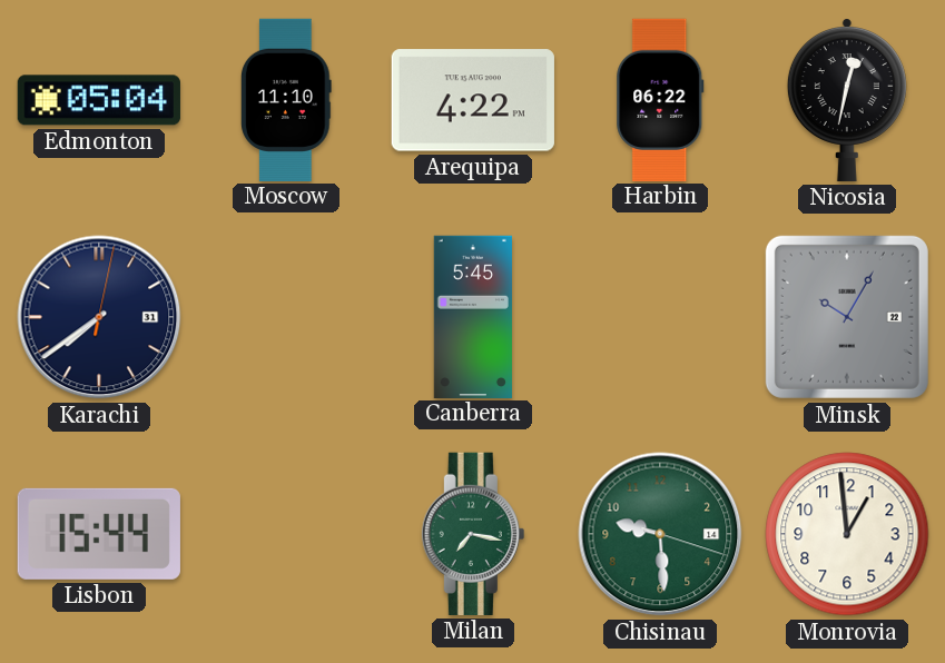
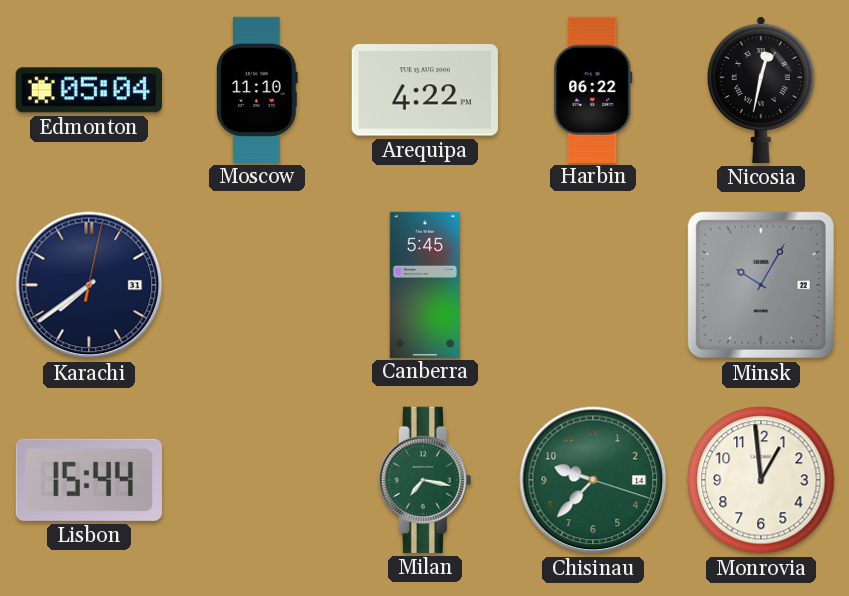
Chisinau: 9:29 -> 9:37 (593, 480)
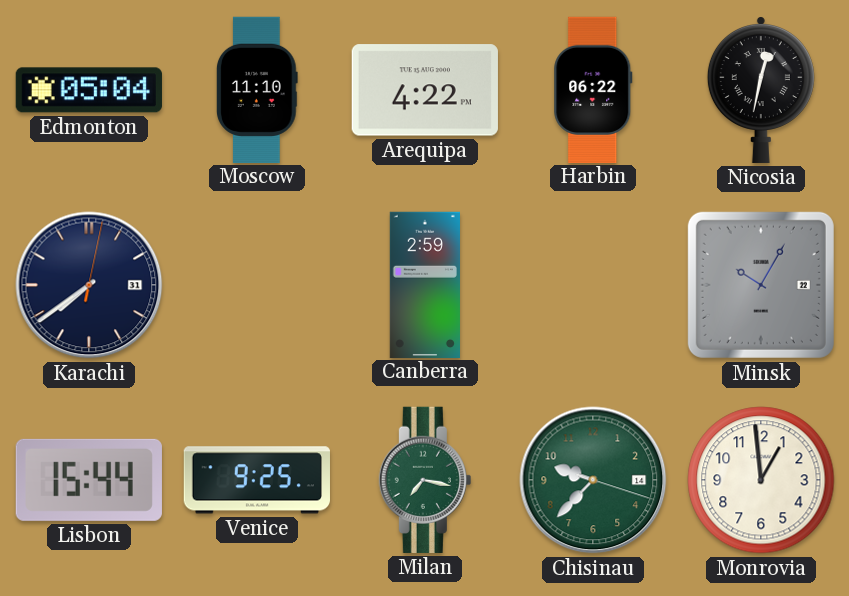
Canberra: 5:45 -> 2:59 (425, 284)
Venice: none -> 9:25 (257, 480)
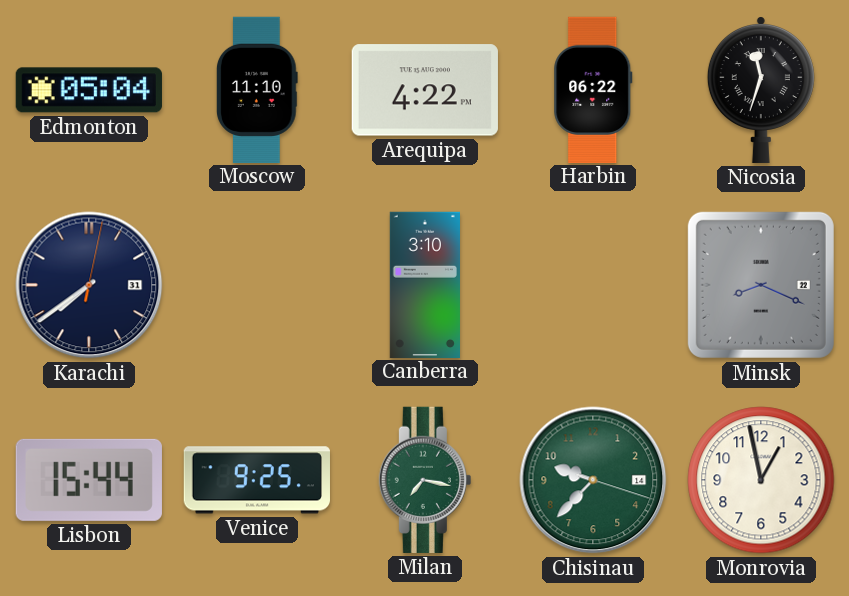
Nicosia: 12:32 -> 11:33 (761, 90)
Canberra: 2:59 -> 3:10 (425, 284)
Minsk: 10:05 -> 8:19 (761, 285)
Monrovia: 12:59 -> 12:58 (761, 480)
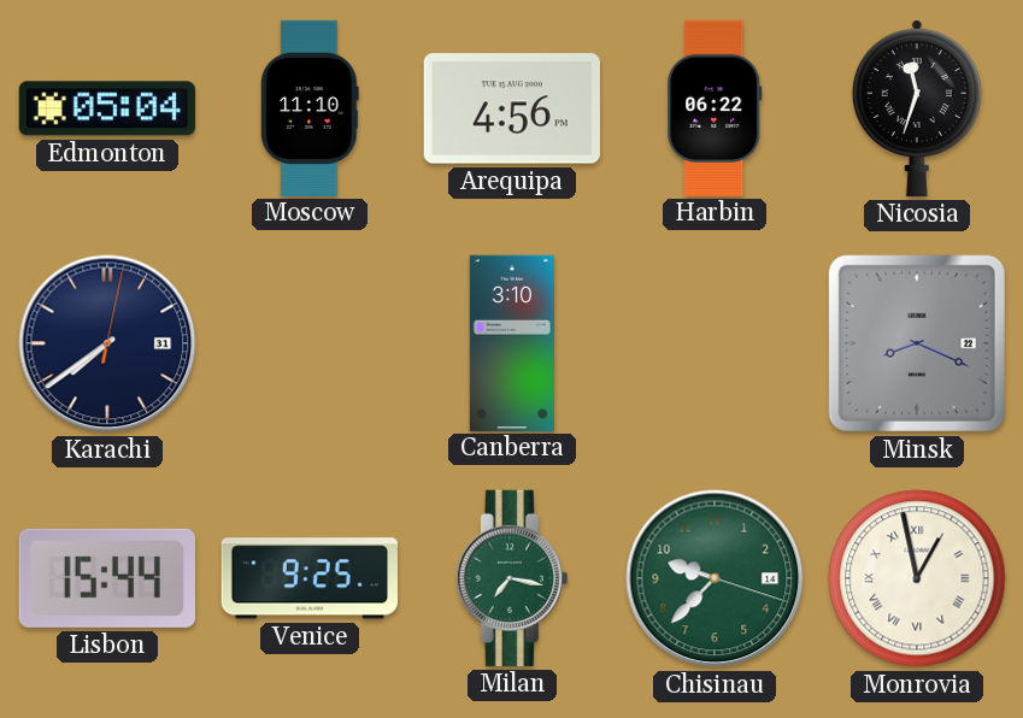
Arequipa: 4:22 -> 4:56 (512, 108)
Monrovia numerals: Arabic -> Roman (917, 578)
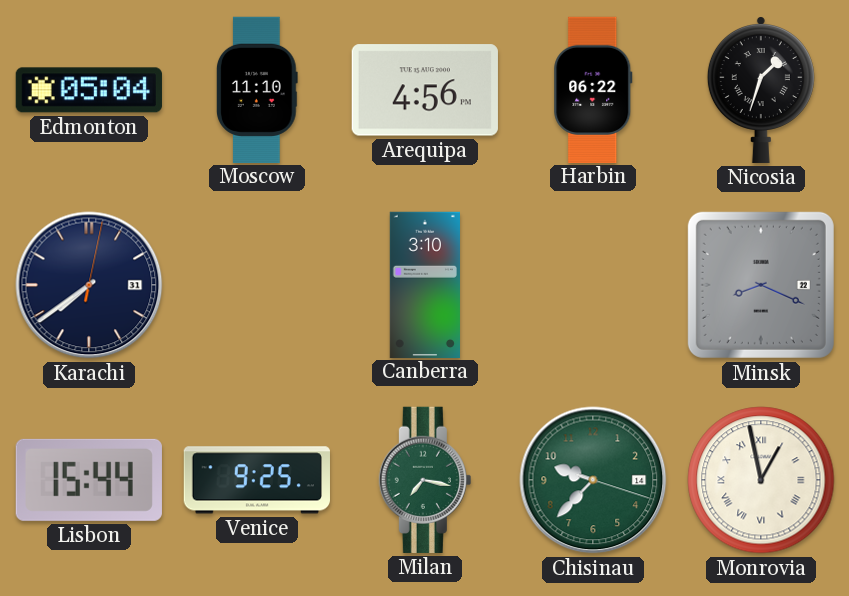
Nicosia: 11:33 -> 1:33 (761, 90)
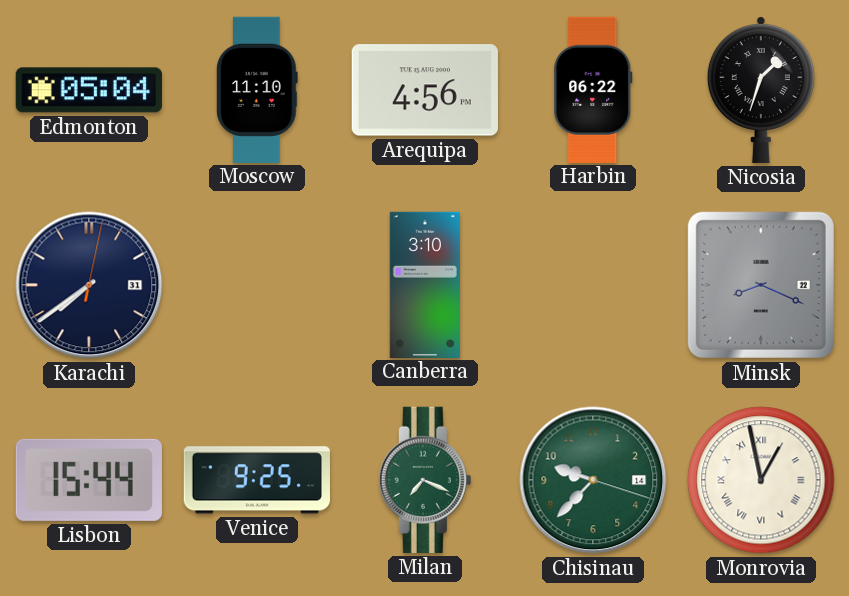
Milan: 7:17 -> 7:19 (425, 480)
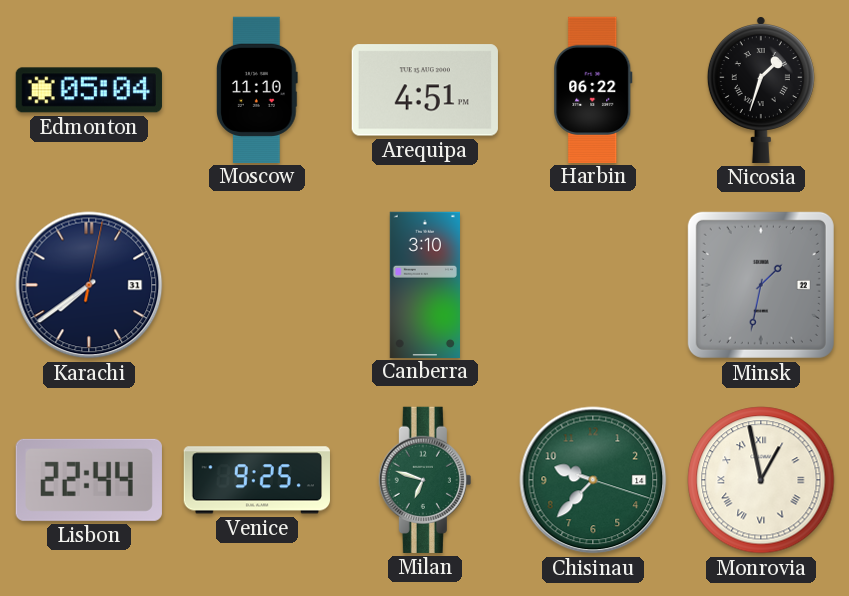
Arequipa: 4:56 -> 4:51 (425, 90)
Minsk: 8:19 -> 1:32 (761, 285)
Lisbon: 15:44 -> 22:44 (89, 480)
Milan: 7:19 -> 6:48 (425, 480)
